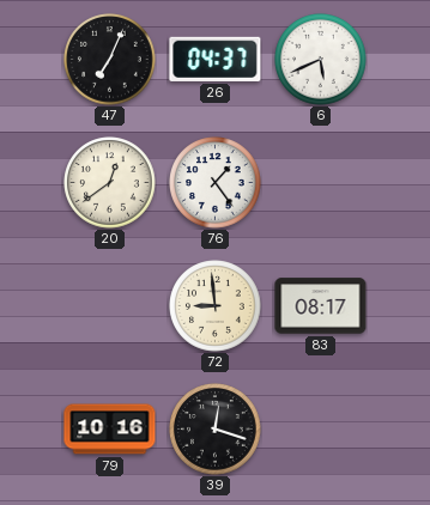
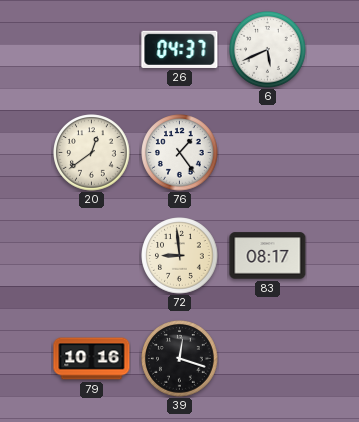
47: 7:04 -> none (110, 60)
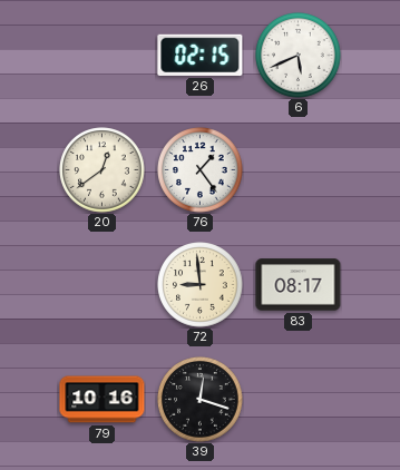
26: 04:37 -> 02:15 (201, 55)
